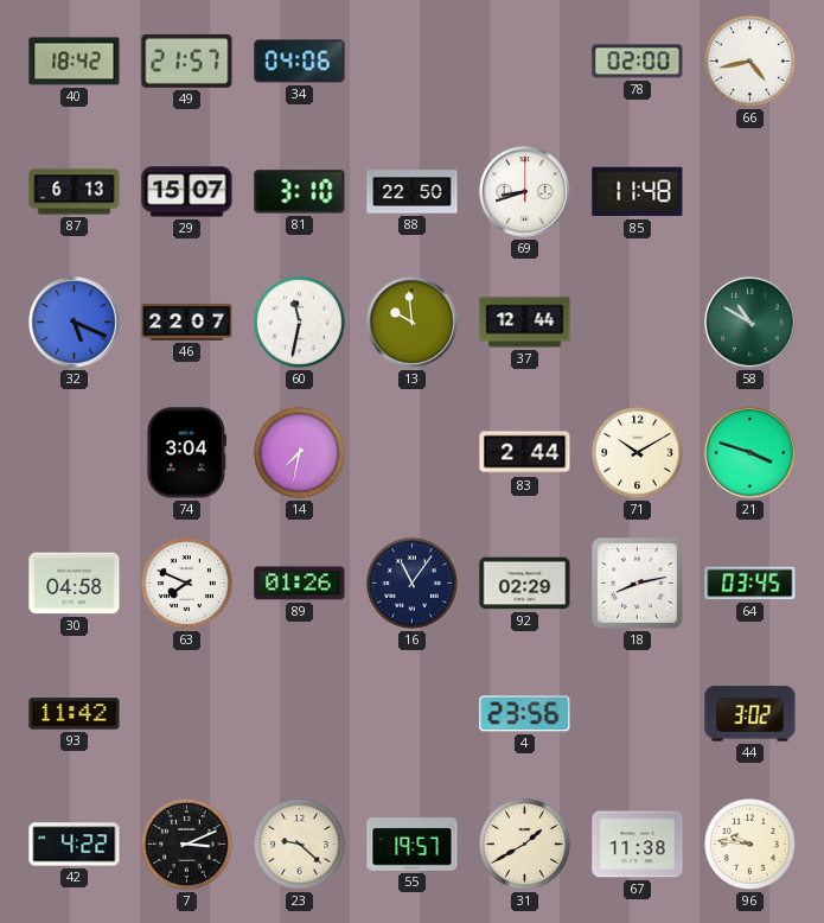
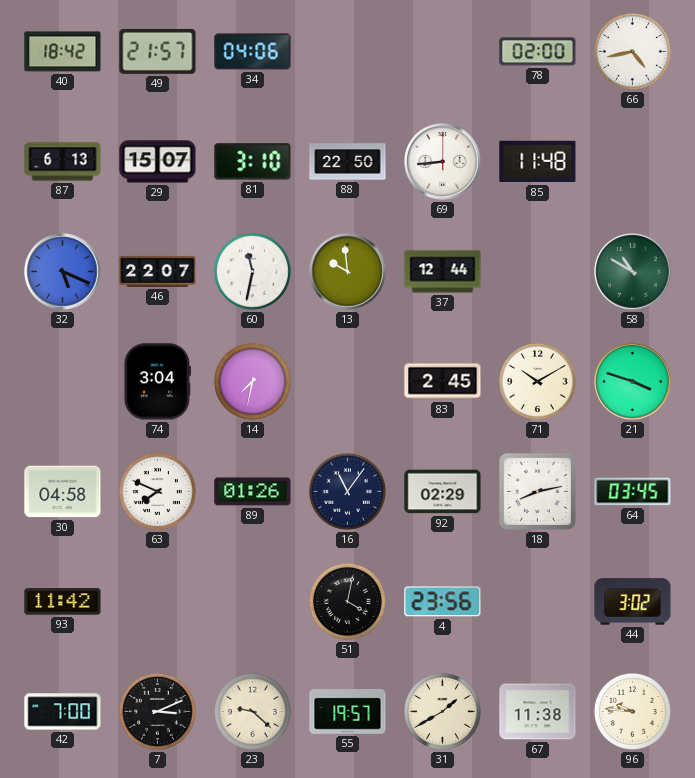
69: 8:42 -> 8:44 (443, 162)
83: 2:44 -> 2:45 (443, 382)
51: none -> 4:02 (347, 601)
42: 4:22 -> 7:00 (63, 712)
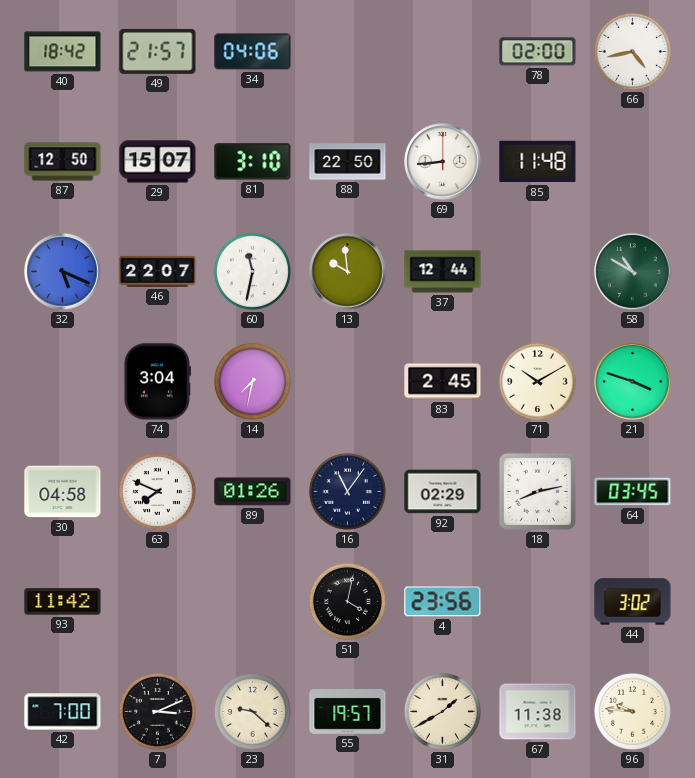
87: 6:13 -> 12:50 (63, 162)
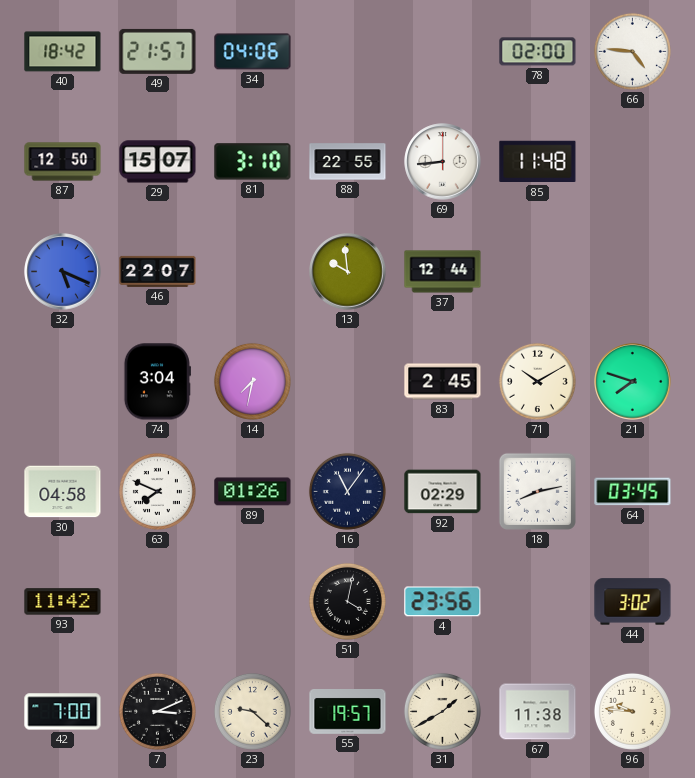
66: 4:43 -> 4:46 (632, 51)
88: 22:50 -> 22:55 (348, 162)
60: 11:32 -> none (252, 271)
58: 10:50 -> none (633, 272)
21: 3:48 -> 7:48 (633, 382)
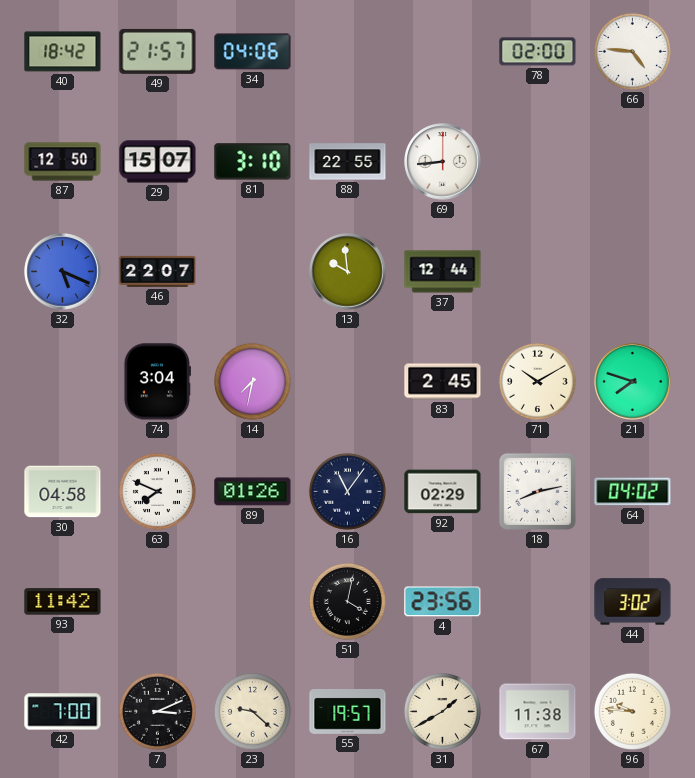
85: 11:48 -> none (538, 162)
64: 03:45 -> 04:02 (633, 492)
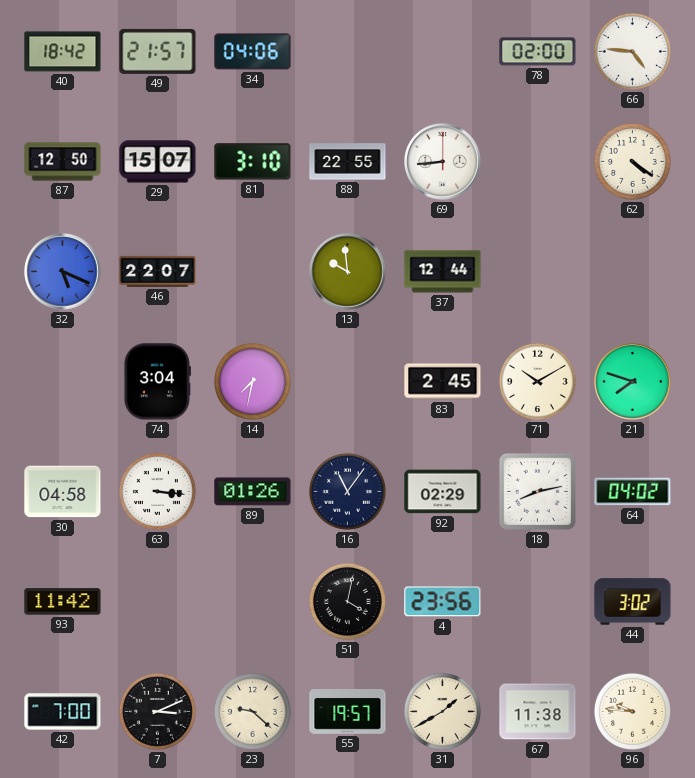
62: none -> 4:21 (632, 161)
63: 7:49 -> 3:16 (157, 491)
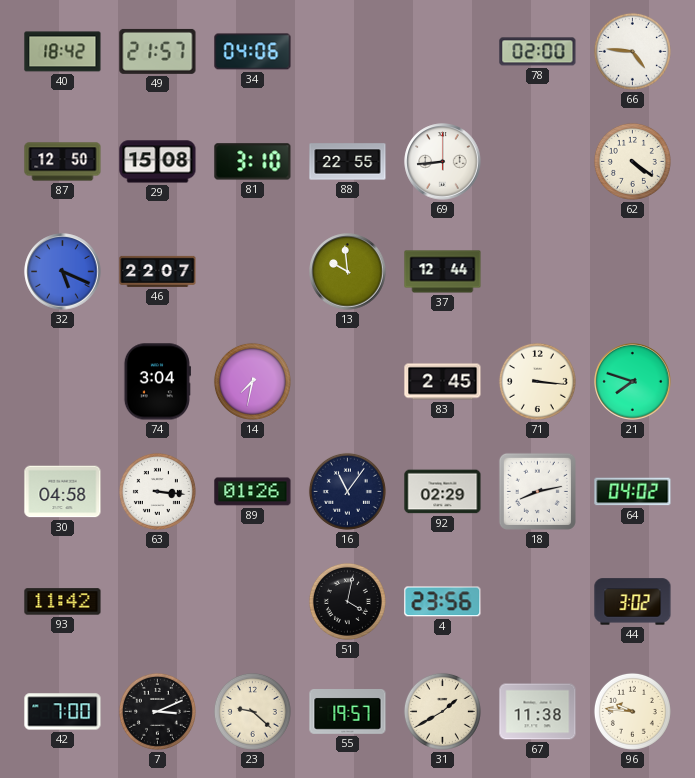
29: 15:07 -> 15:08 (158, 162)
71: 10:10 -> 3:16 (537, 381)
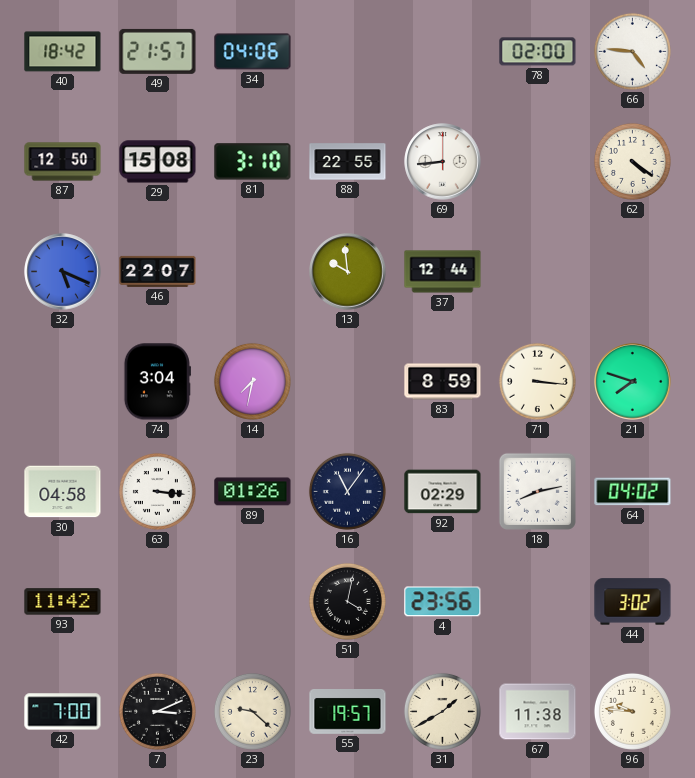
83: 2:45 -> 8:59 (443, 382)
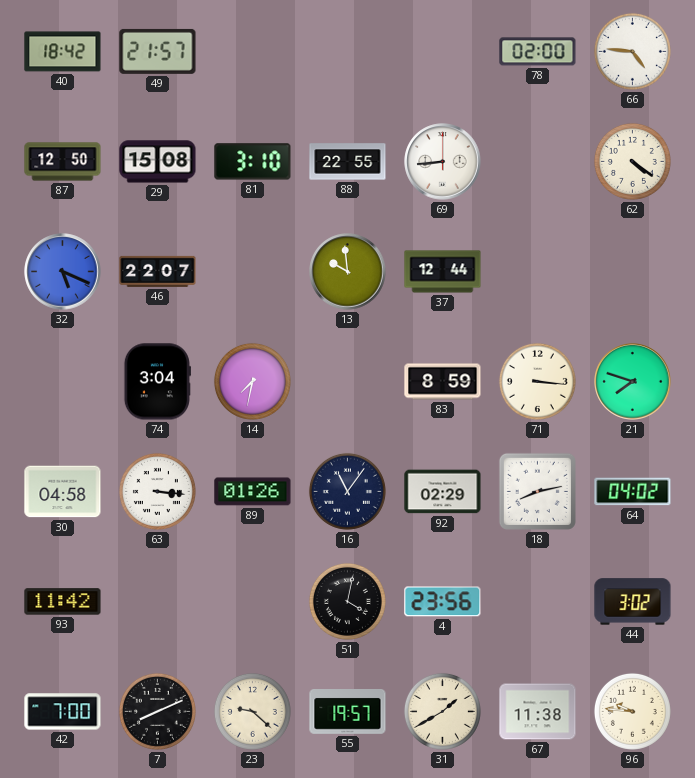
34: 04:06 -> none (253, 52)
7: 3:11 -> 8:11 (157, 711)
